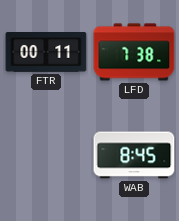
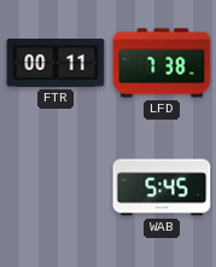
WAB: 8:45 -> 5:45 (162, 187)
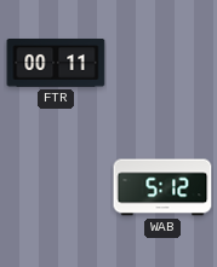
LFD: 7:38 -> none (162, 63)
WAB: 5:45 -> 5:12 (162, 187)
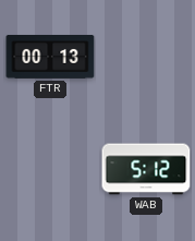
FTR: 00:11 -> 00:13 (50, 57)
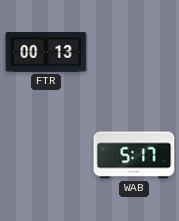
WAB: 5:12 -> 5:17 (134, 155)
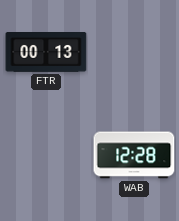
WAB: 5:17 -> 12:28 (134, 155)
